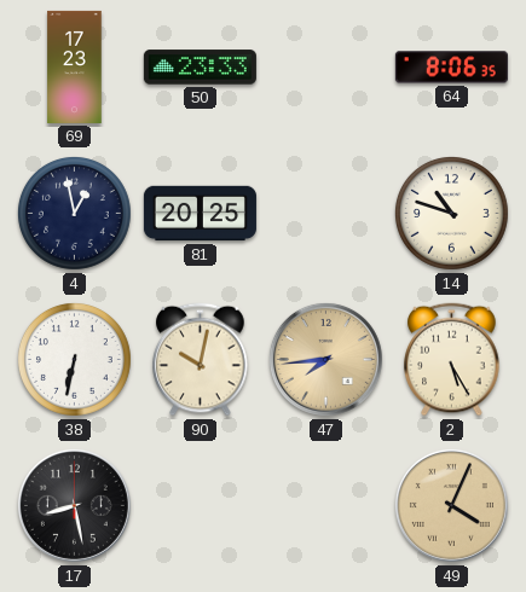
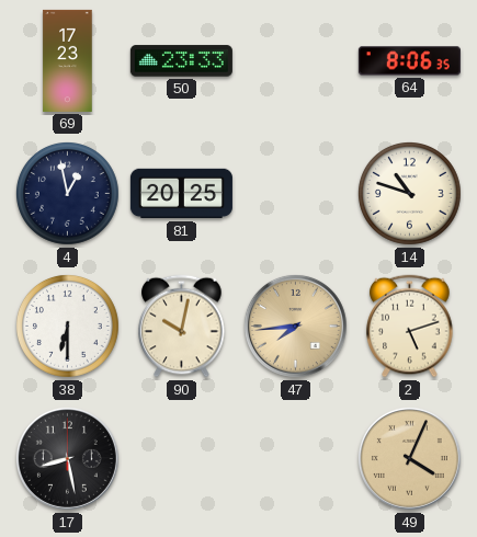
38: 6:32 -> 6:30 (67, 325)
2: 5:25 -> 5:12 (410, 327)
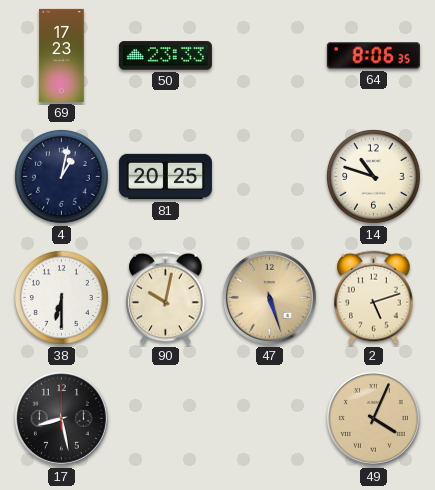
4: 12:58 -> 1:02 (61, 176)
47: 7:44 -> 5:27 (269, 297)
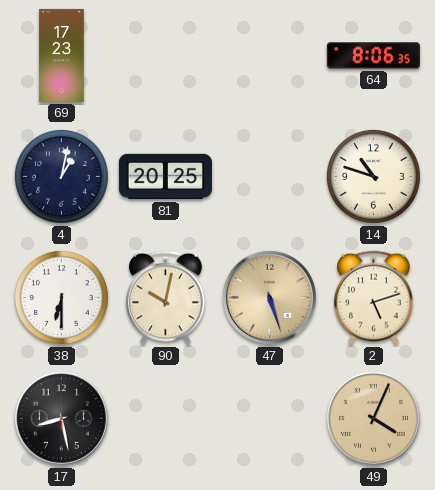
50: 23:33 -> none (165, 56)
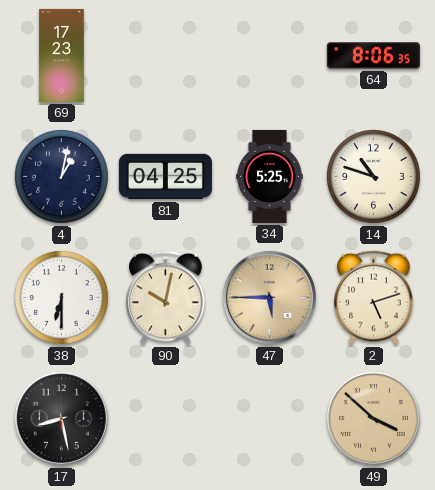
81: 20:25 -> 04:25 (165, 177)
34: none -> 5:25 (270, 176)
47: 5:27 -> 5:45 (269, 297)
49: 4:04 -> 3:52 (373, 418)
